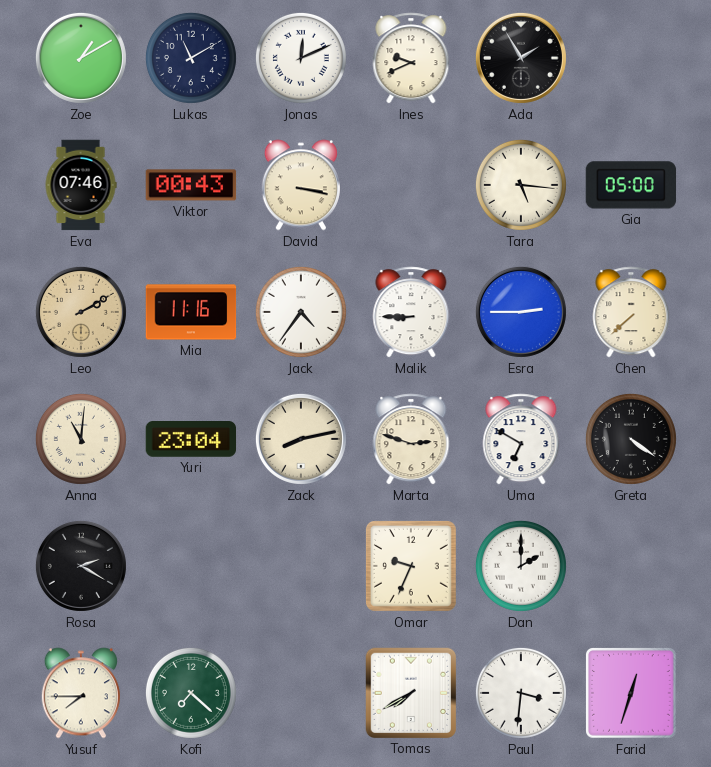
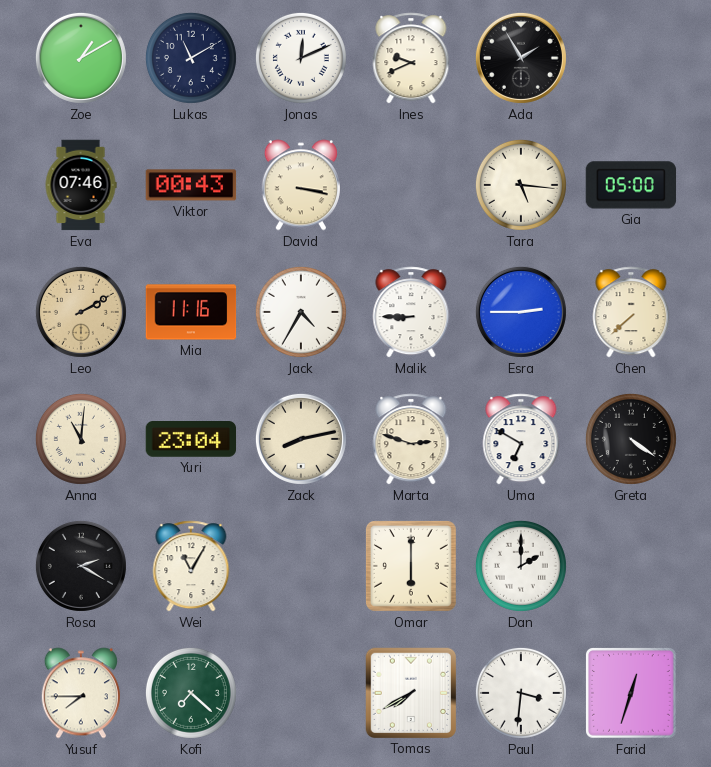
Jack: 4:36 -> 4:35 (301, 312)
Wei: none -> 11:05 (191, 566)
Omar: 9:34 -> 6:00 (411, 566)
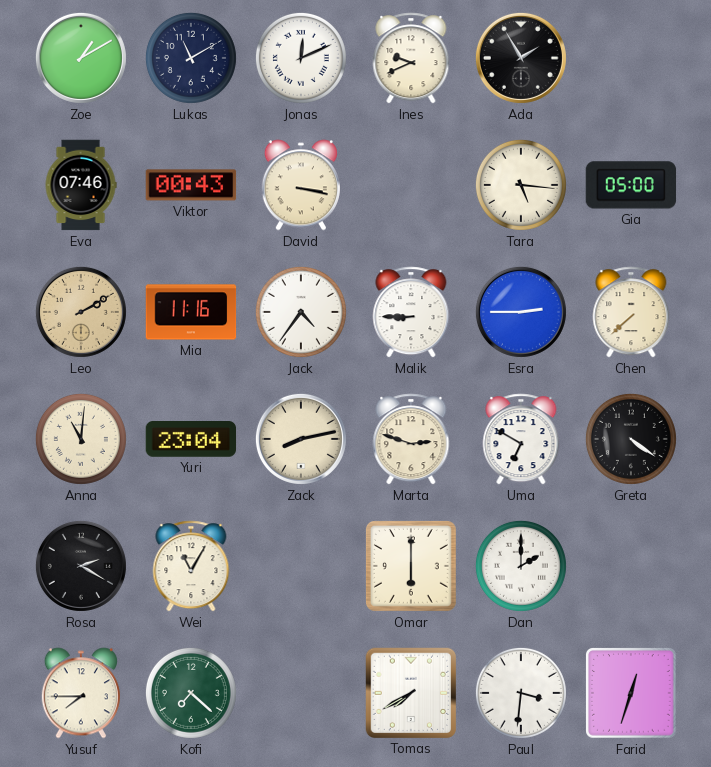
Jack: 4:35 -> 4:36 (301, 312)
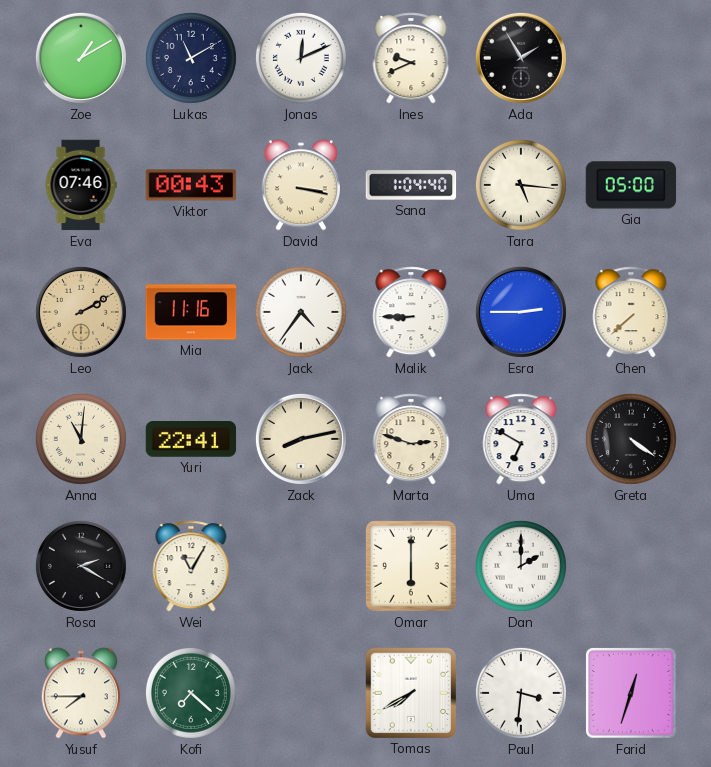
Sana: none -> 1:04 (411, 185)
Yuri: 23:04 -> 22:41 (191, 440)
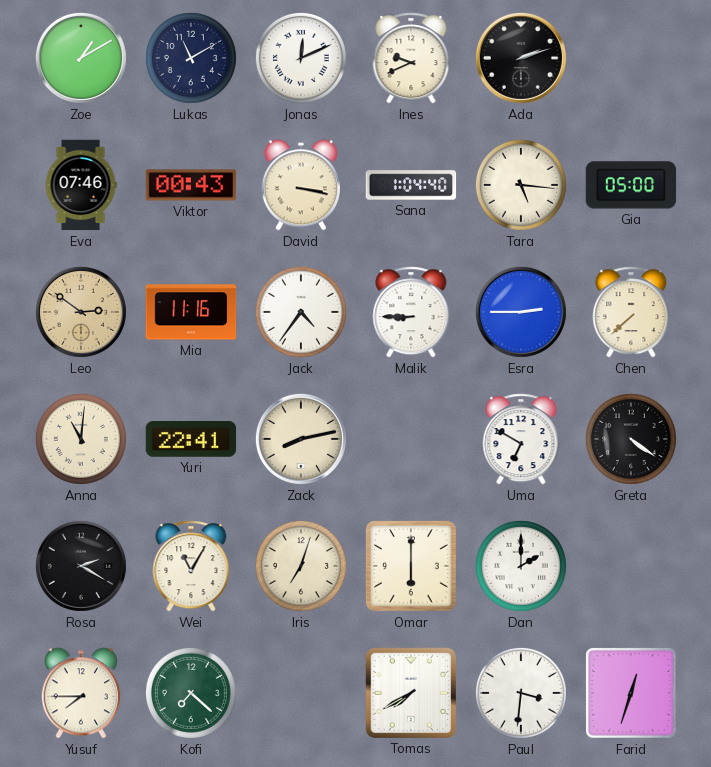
Ada: 1:55 -> 2:12 (521, 58)
Leo: 2:10 -> 2:51 (81, 312)
Marta: 2:48 -> none (411, 439)
Iris: none -> 7:03 (301, 566)
